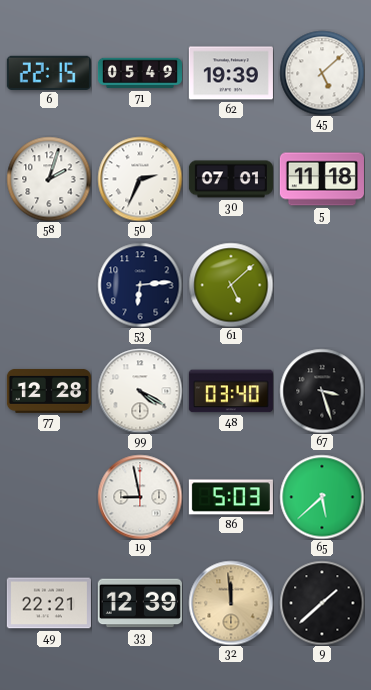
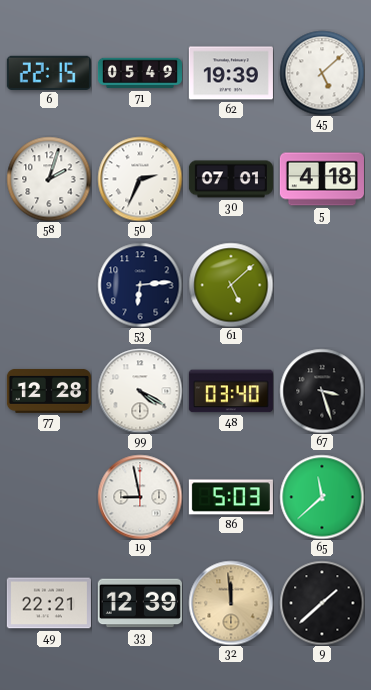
5: 11:18 -> 4:18 (322, 179)
65: 5:38 -> 11:38 (322, 497)
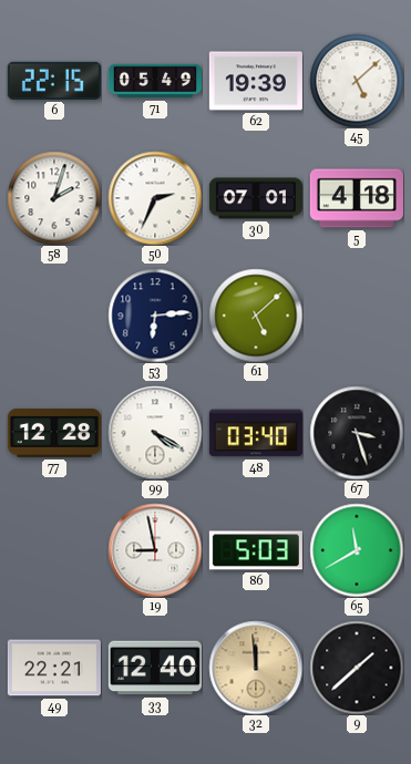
65: 11:38 -> 11:40 (357, 550)
33: 12:39 -> 12:40 (155, 668)
